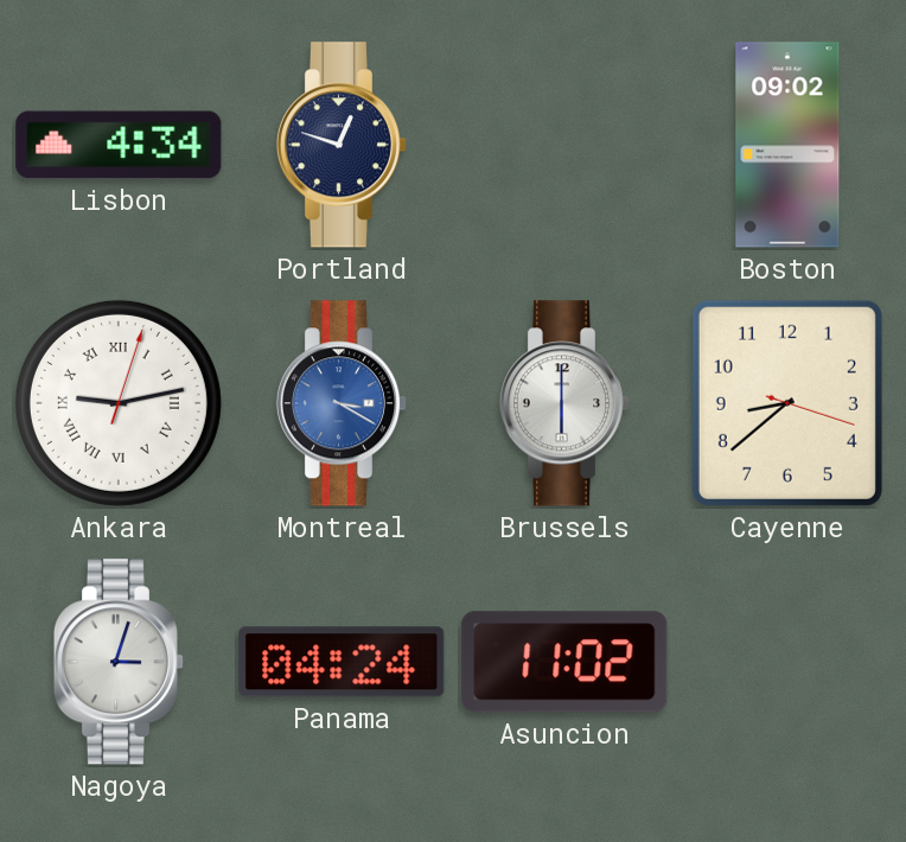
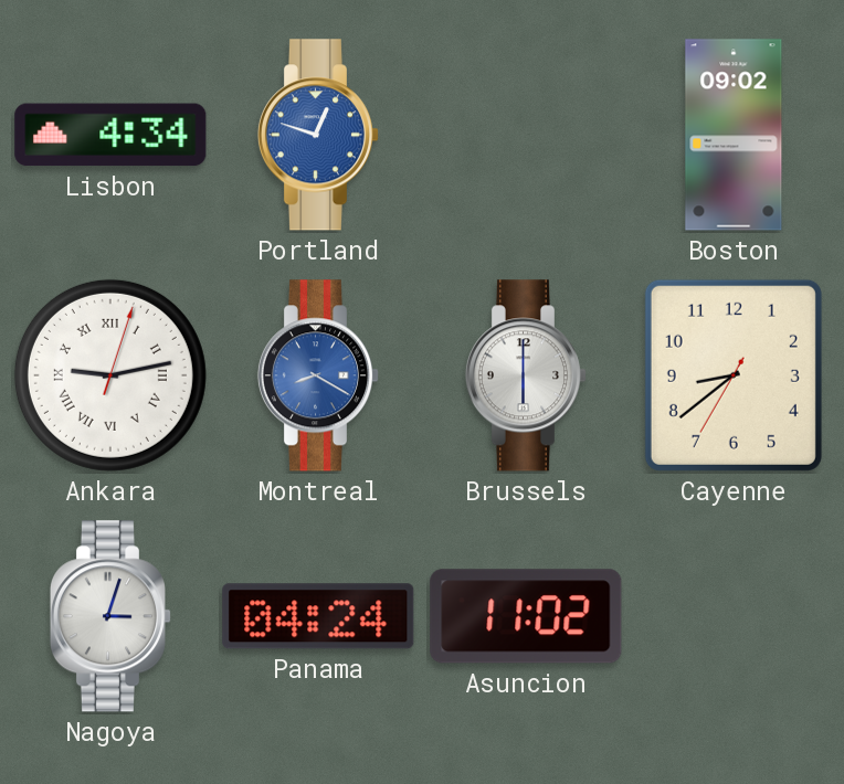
Portland dial: navy -> blue (317, 135)
Montreal: 3:20 -> 8:20 (317, 375)
Cayenne: 8:38:18 -> 8:38:35 (734, 375)
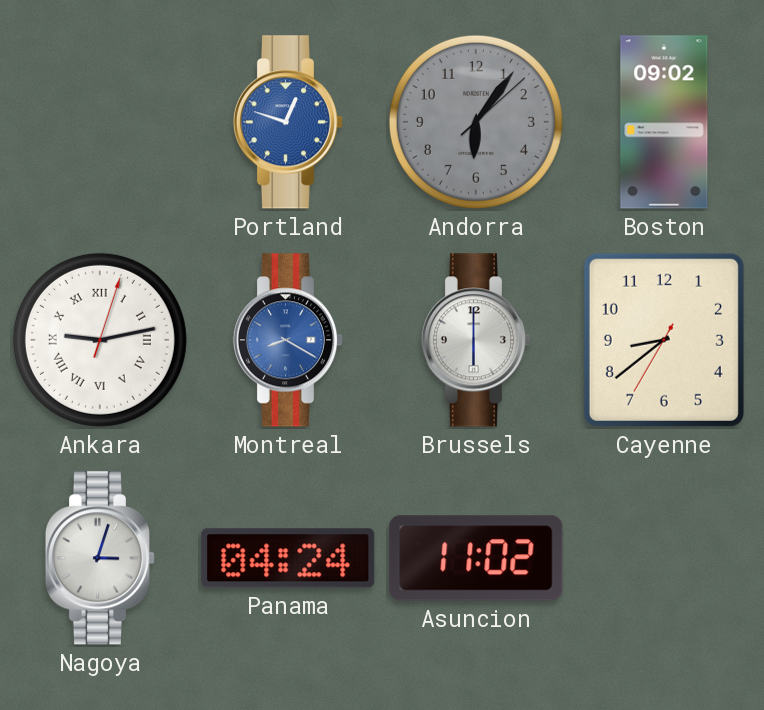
Lisbon: 4:34 -> none (110, 135)
Andorra: none -> 6:06 (476, 122)
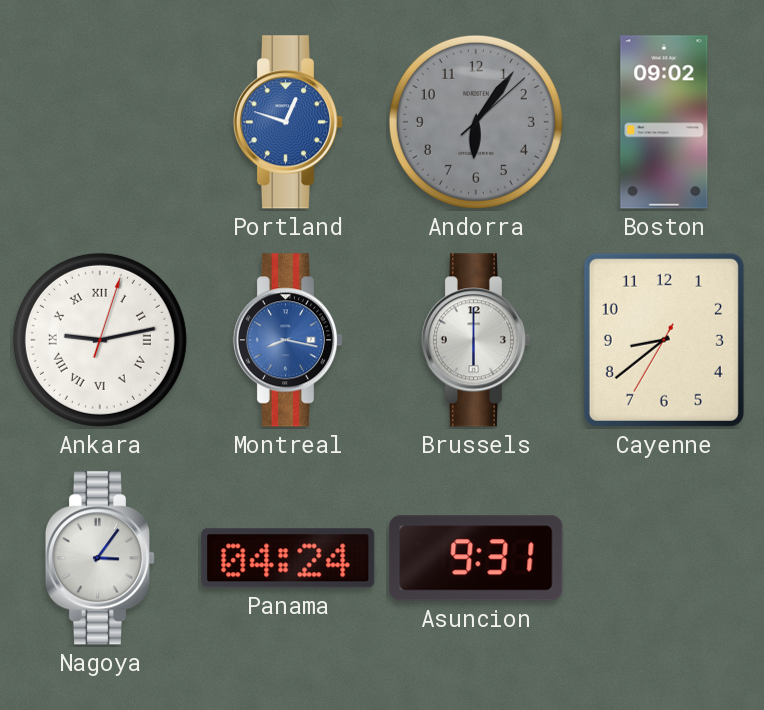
Montreal: 8:20 -> 8:17 (287, 340)
Nagoya: 3:03 -> 3:06 (99, 558)
Asuncion: 11:02 -> 9:31 (476, 558)
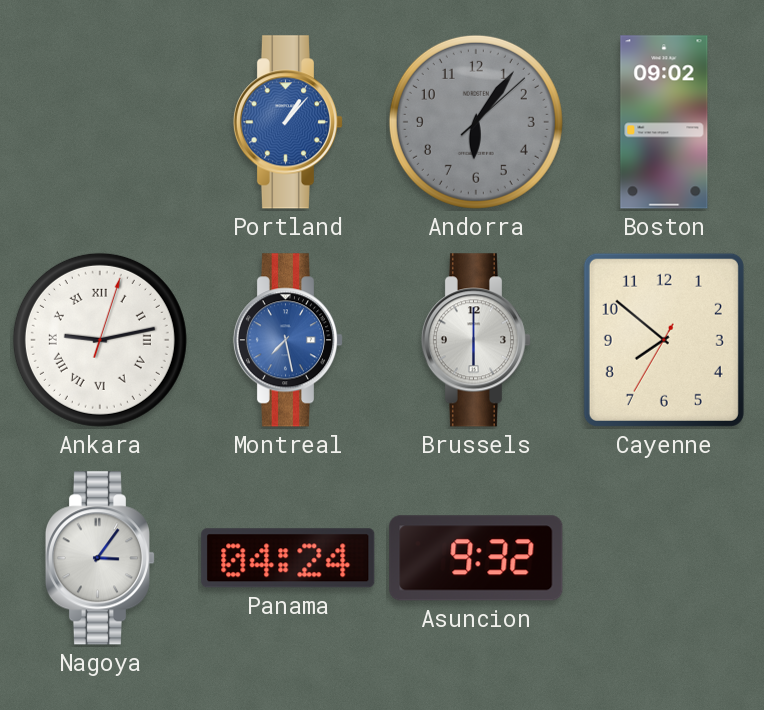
Portland: 12:48 -> 1:07 (287, 122)
Montreal: 8:17 -> 7:28 (287, 340)
Cayenne: 8:38 -> 7:51 (664, 340)
Asuncion: 9:31 -> 9:32 (476, 558)
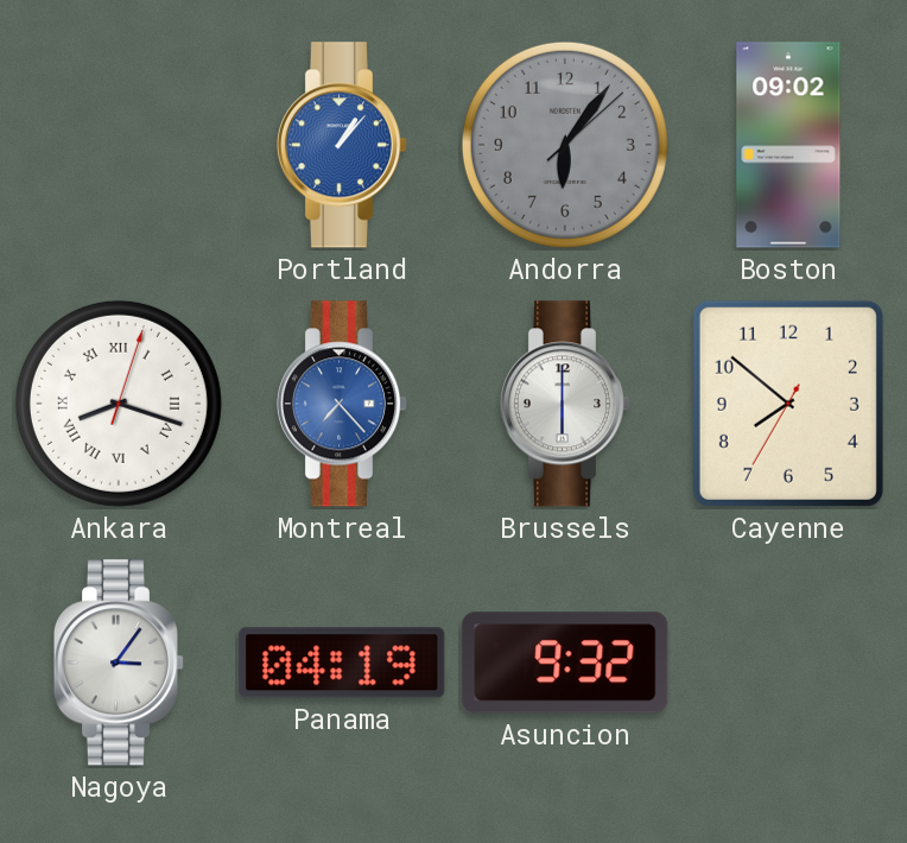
Ankara: 9:13 -> 8:18 (119, 404)
Montreal: 7:28 -> 7:23 (341, 404)
Panama: 04:24 -> 04:19 (342, 663)
